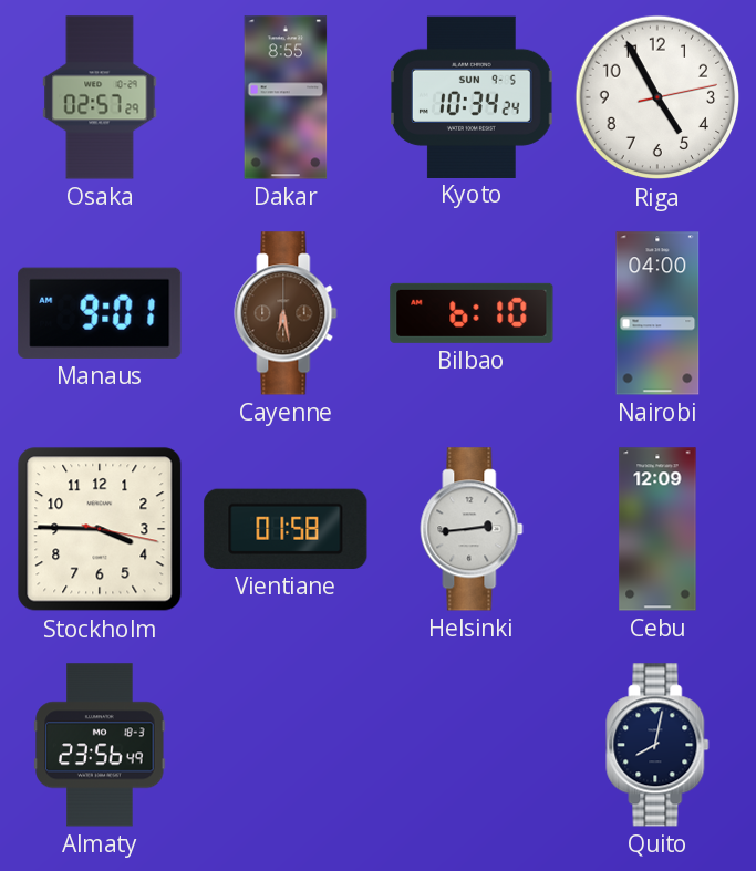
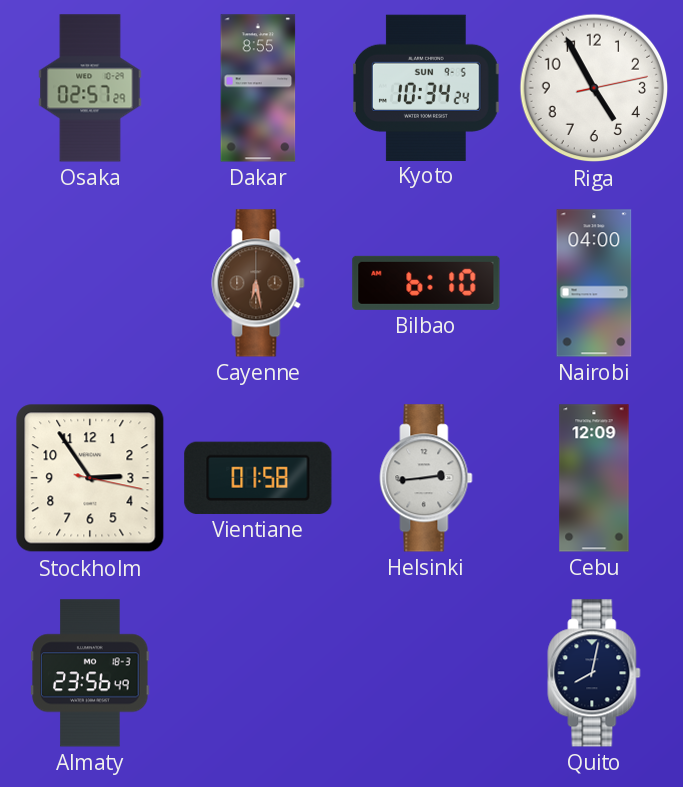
Manaus: 9:01 -> none (100, 313)
Stockholm: 3:45 -> 2:54 (90, 478)
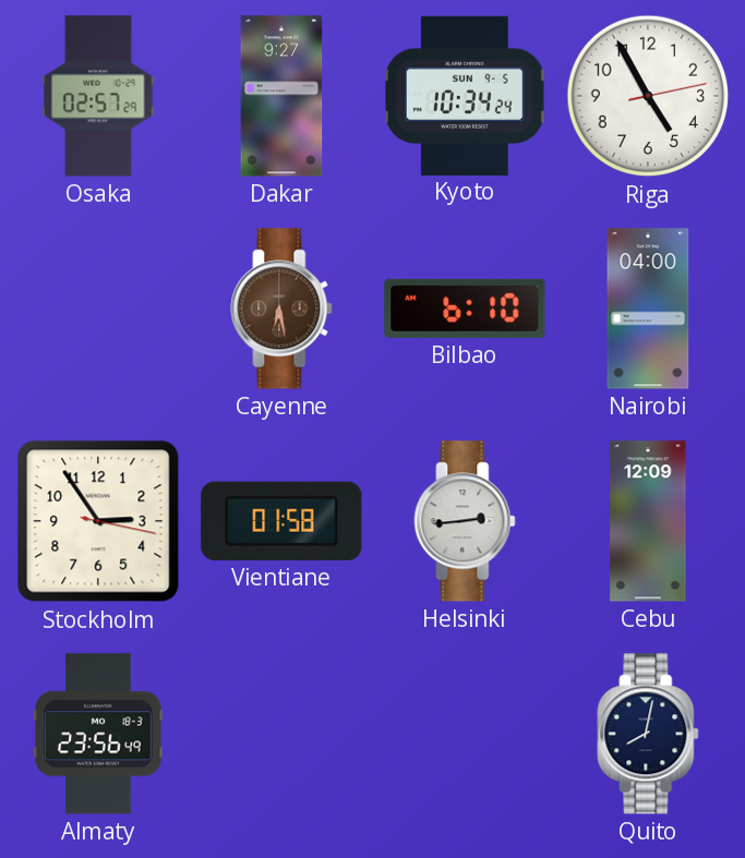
Dakar: 8:55 -> 9:27 (281, 96)
